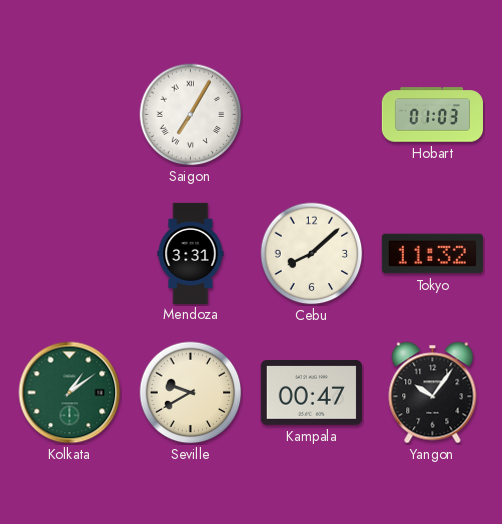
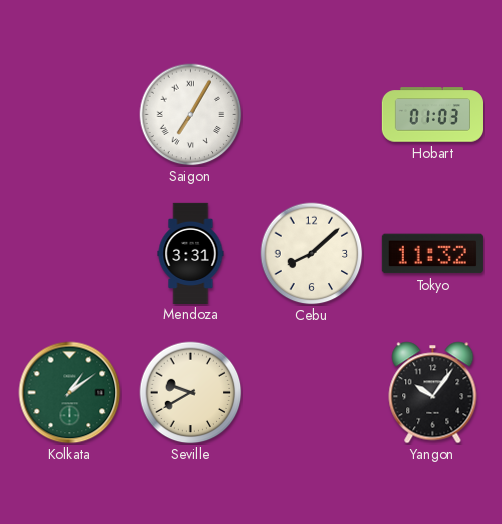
Kampala: 00:47 -> none (311, 393)
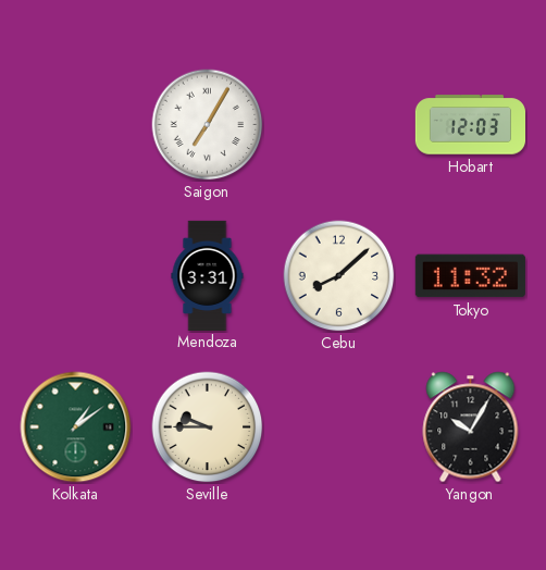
Hobart: 01:03 -> 12:03 (470, 125)
Seville: 9:40 -> 9:45 (208, 427)
Yangon: 10:06 -> 10:05 (471, 427)
